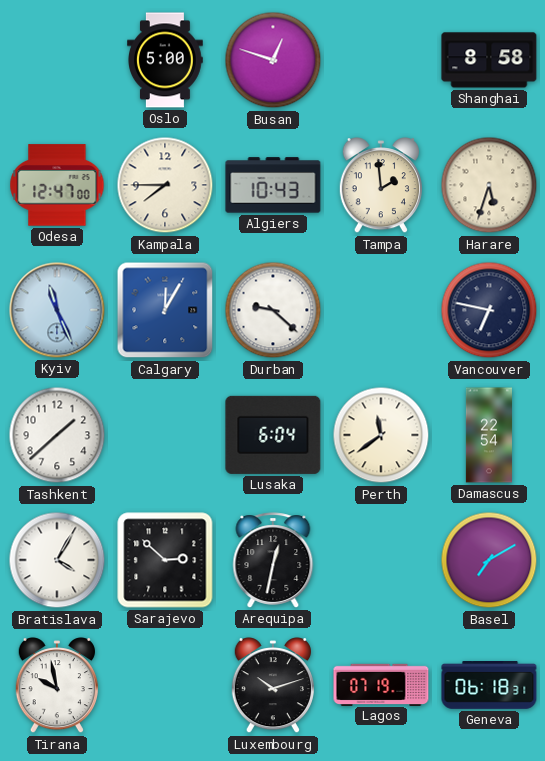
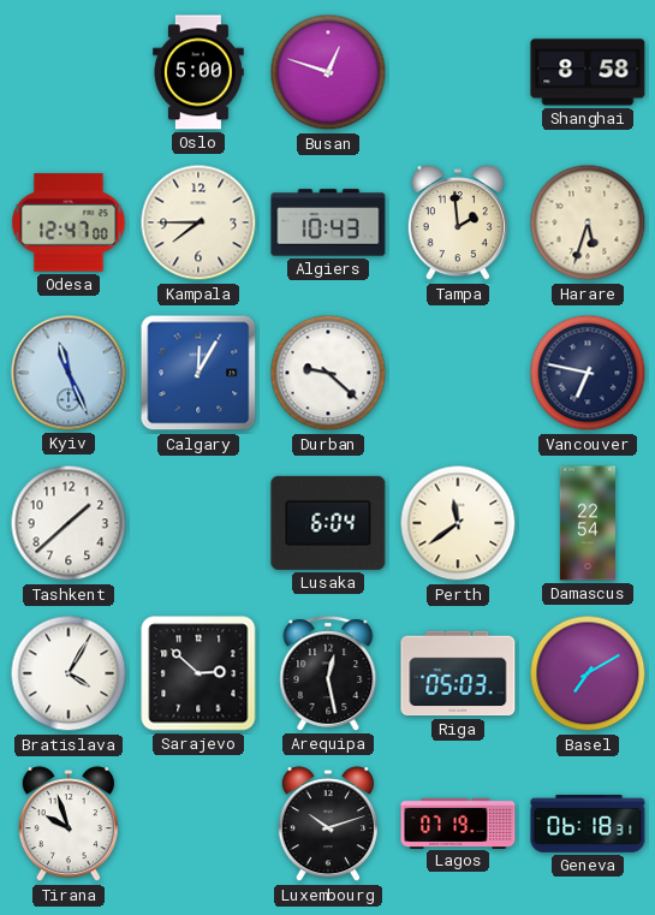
Arequipa: 12:32 -> 12:28 (328, 673)
Riga: none -> 05:03 (458, 673)
Tirana: 9:58 -> 9:57 (69, 825)
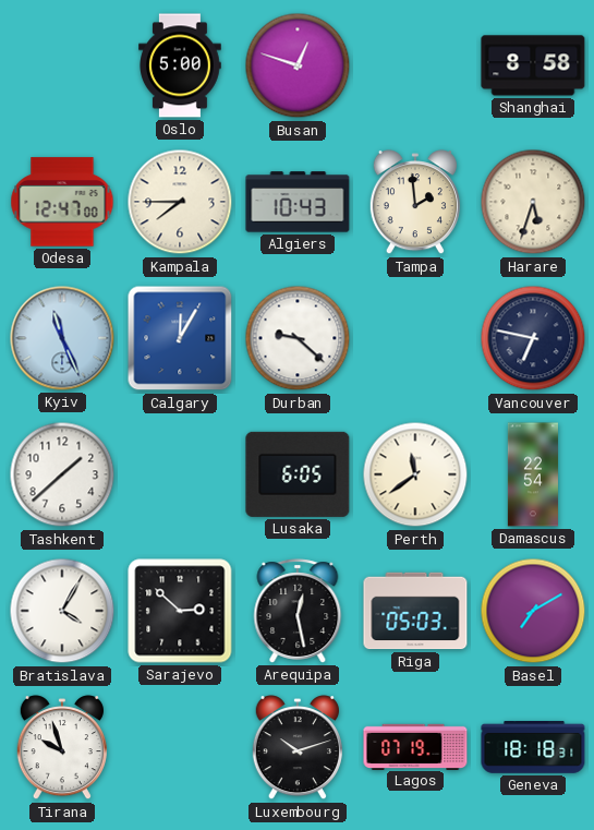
Lusaka: 6:04 -> 6:05 (298, 474)
Geneva: 06:18 -> 18:18 (533, 747)
